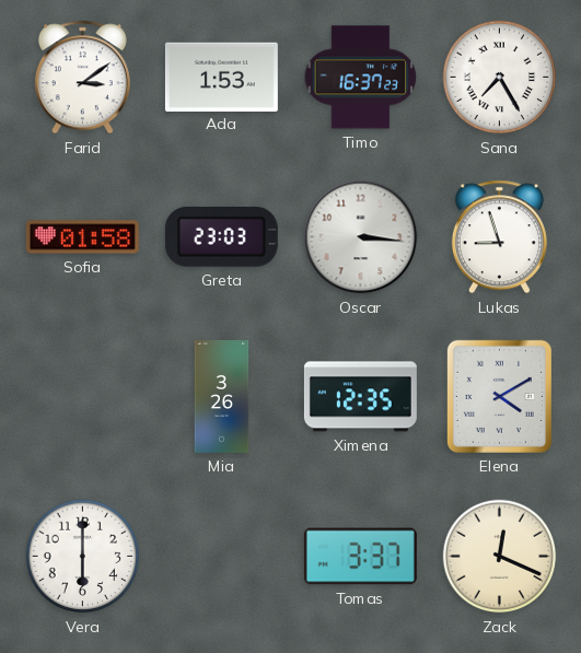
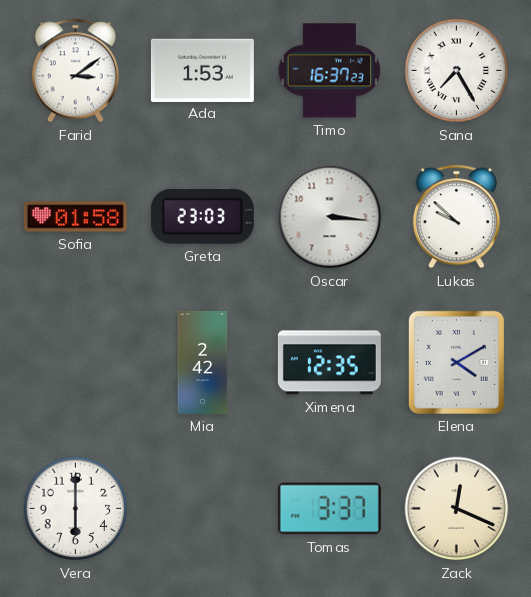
Lukas: 8:57 -> 9:52 (456, 217)
Mia: 3:26 -> 2:42 (203, 362)
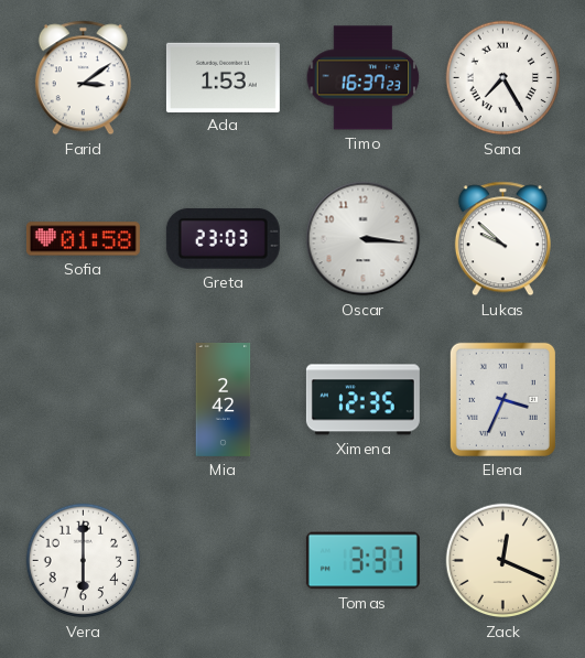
Elena: 4:10 -> 3:34 (502, 399)
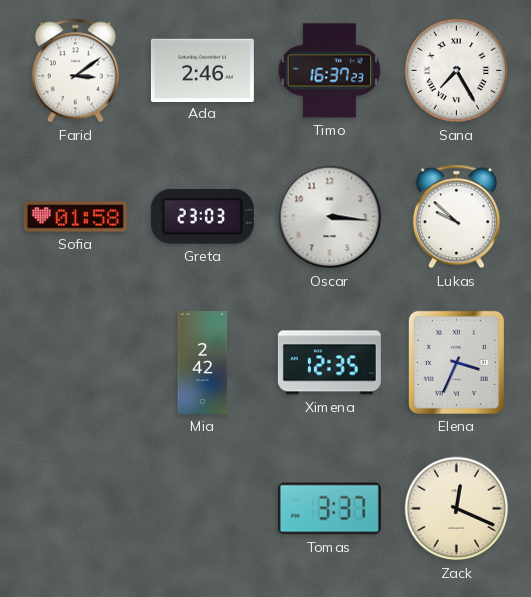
Ada: 1:53 -> 2:46 (202, 70)
Vera: 6:00 -> none (84, 561)
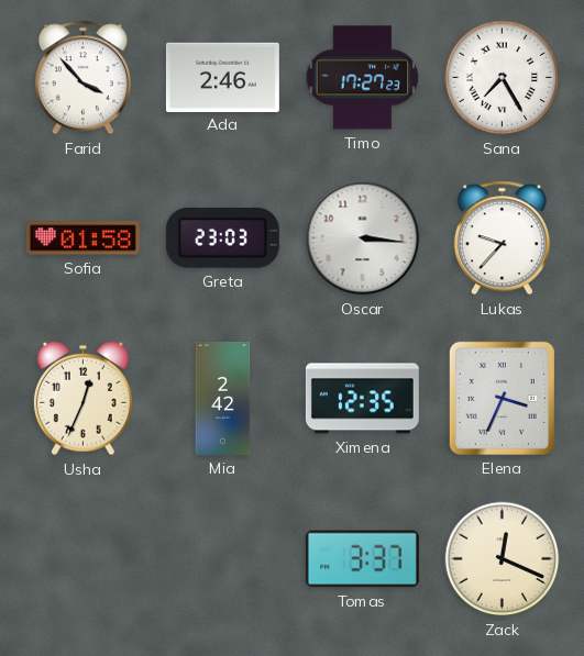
Farid: 3:09 -> 3:53 (82, 78)
Timo: 16:37 -> 17:27 (363, 78)
Lukas: 9:52 -> 9:37 (502, 238)
Usha: none -> 12:34 (82, 399)
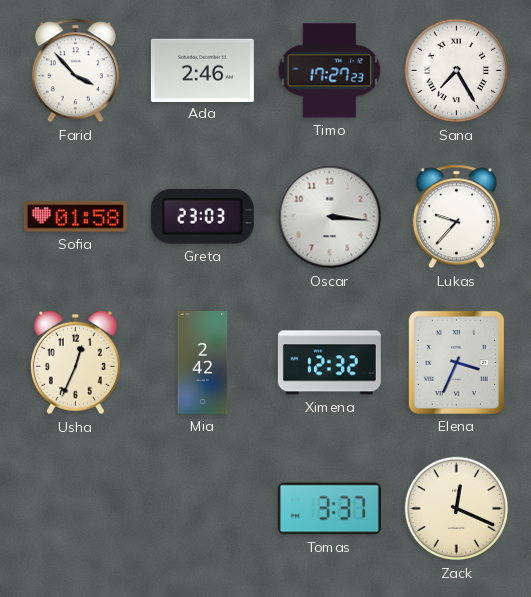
Ximena: 12:35 -> 12:32 (329, 363)
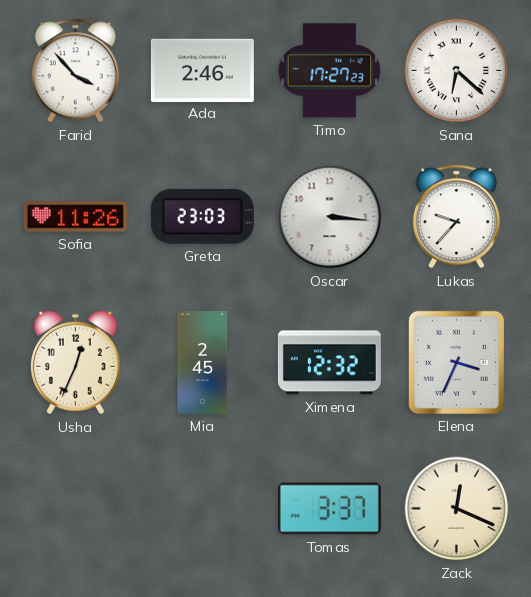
Sana: 7:25 -> 6:22 (457, 71)
Sofia: 01:58 -> 11:26 (75, 217)
Mia: 2:42 -> 2:45 (203, 362)
